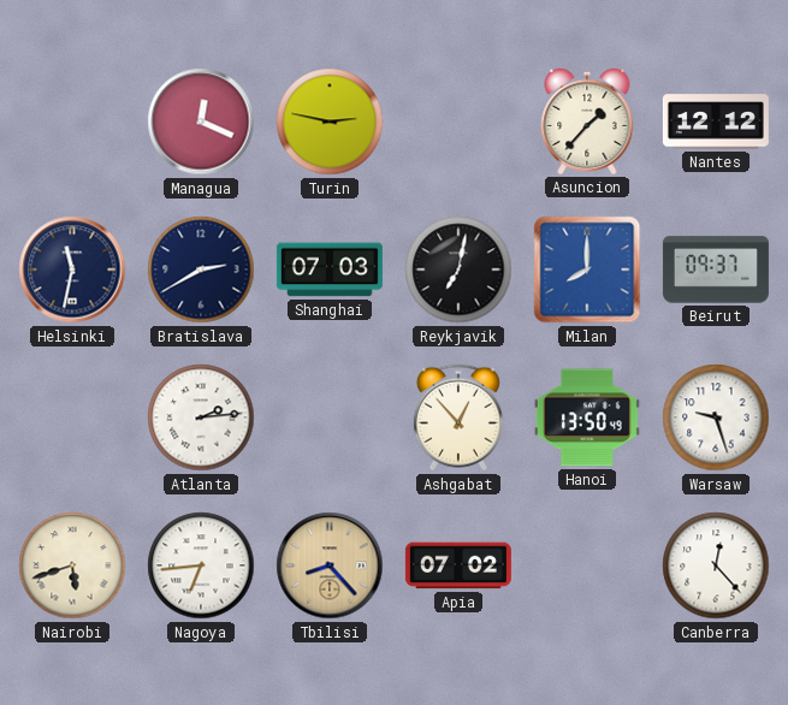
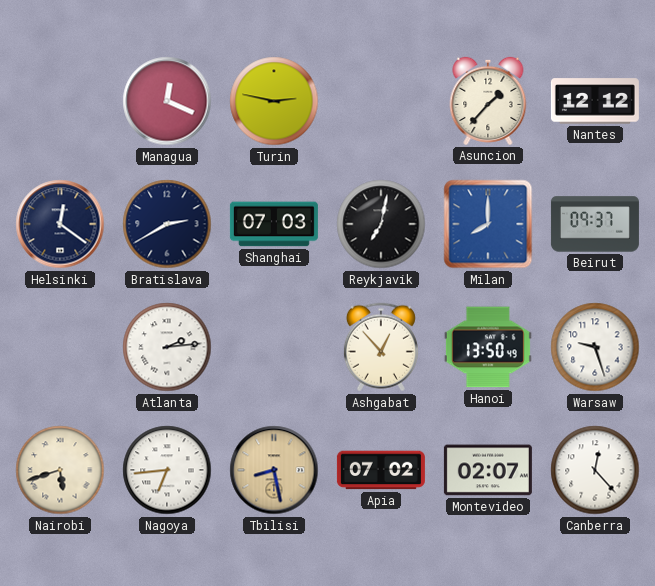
Helsinki: 11:32 -> 12:21 (60, 224)
Tbilisi: 8:23 -> 8:28 (274, 470)
Montevideo: none -> 02:07 (488, 470)
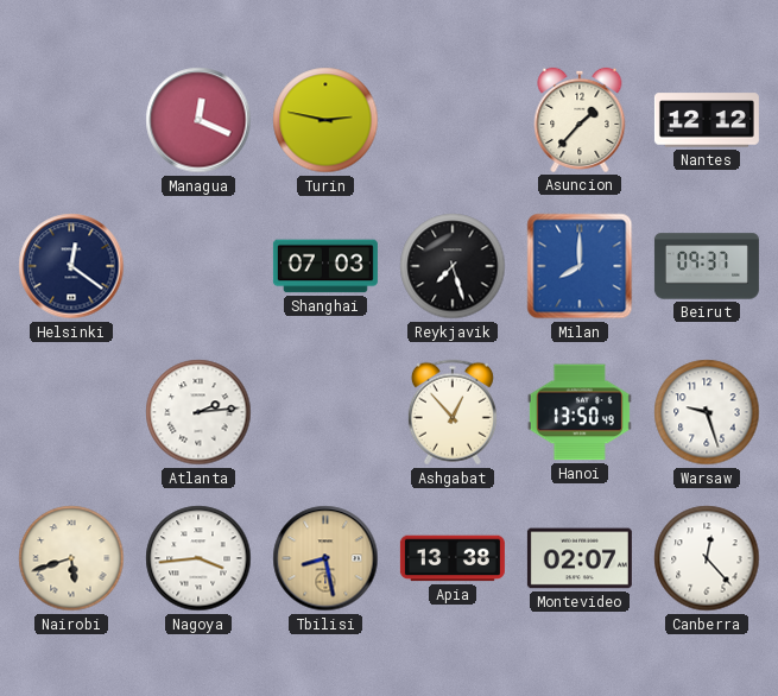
Bratislava: 2:40 -> none (167, 224)
Reykjavik: 7:02 -> 7:27 (453, 266)
Nagoya: 6:44 -> 3:44 (198, 558)
Apia: 07:02 -> 13:38 (453, 558)
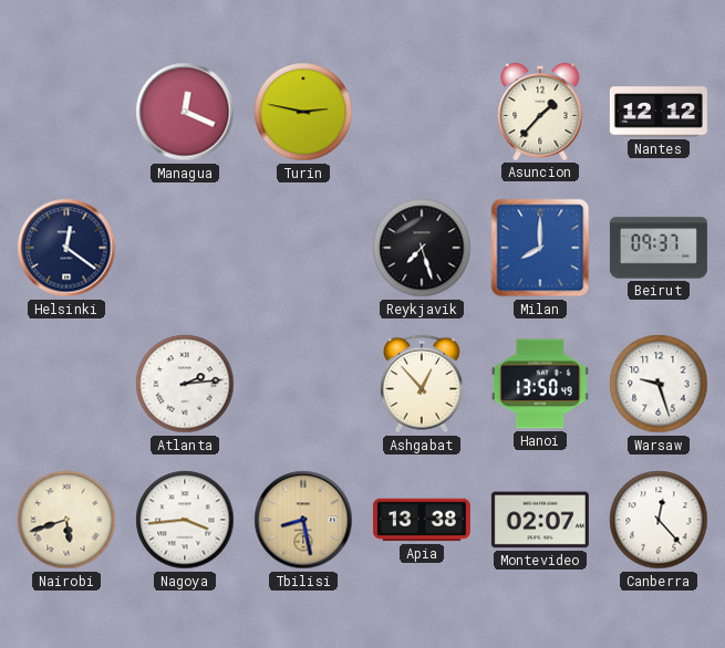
Shanghai: 07:03 -> none (325, 266)
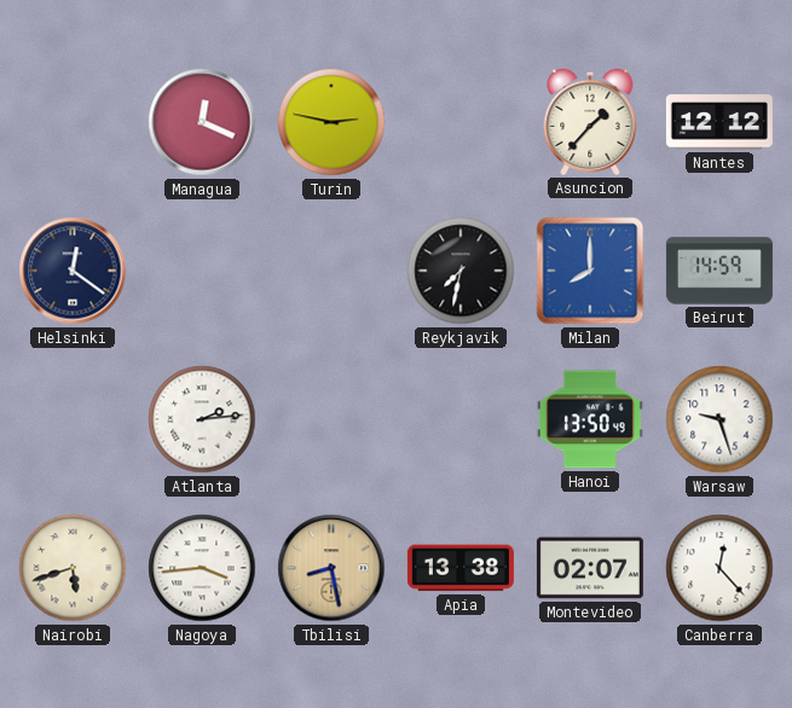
Reykjavik: 7:27 -> 7:32 (461, 271)
Beirut: 09:37 -> 14:59 (719, 271)
Ashgabat: 12:53 -> none (422, 384)
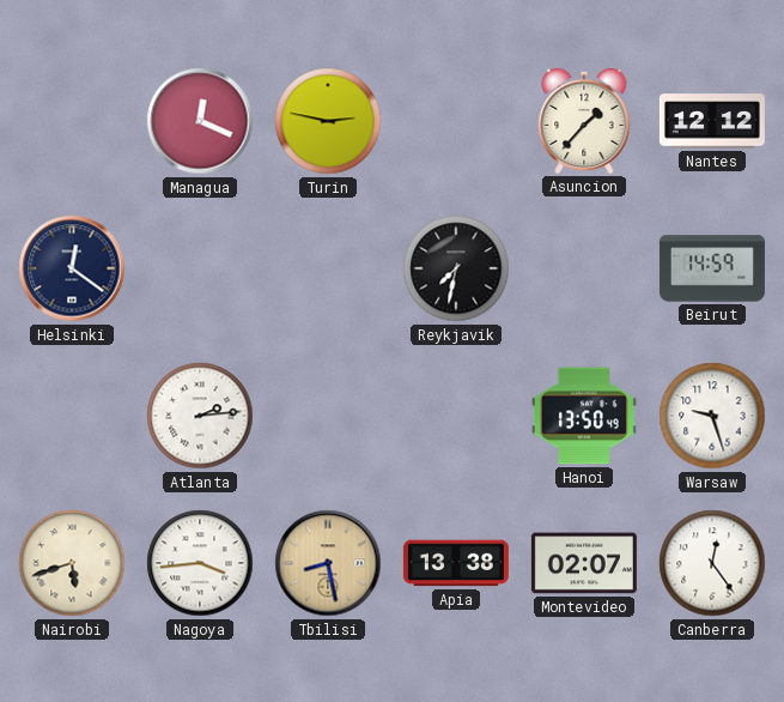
Milan: 8:00 -> none (590, 271)
Canberra: 12:23 -> 12:24 (712, 563)
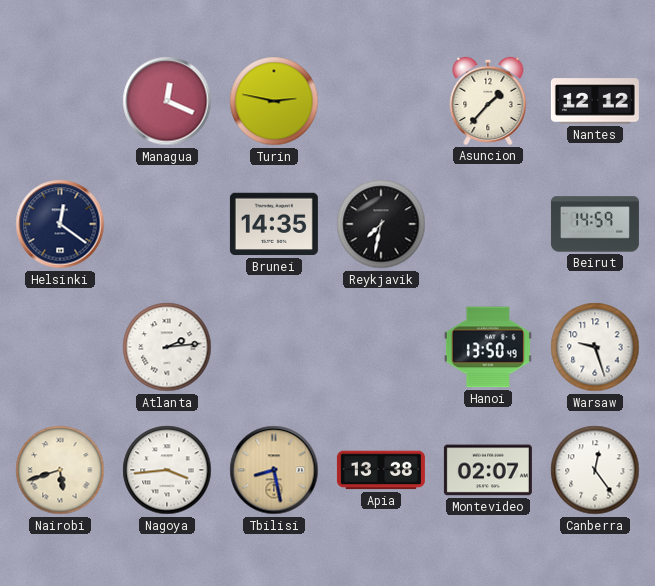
Brunei: none -> 14:35 (274, 224)
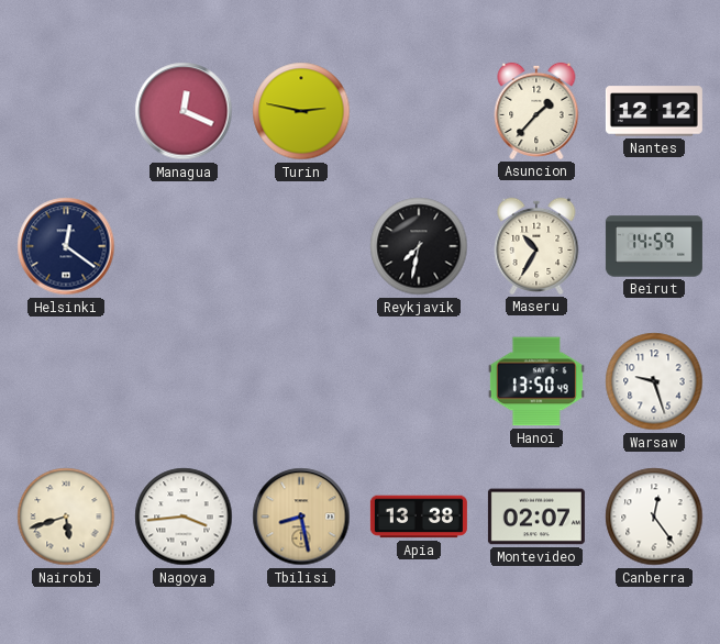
Brunei: 14:35 -> none (274, 224)
Maseru: none -> 10:35 (536, 246)
Atlanta: 2:14 -> none (167, 347)
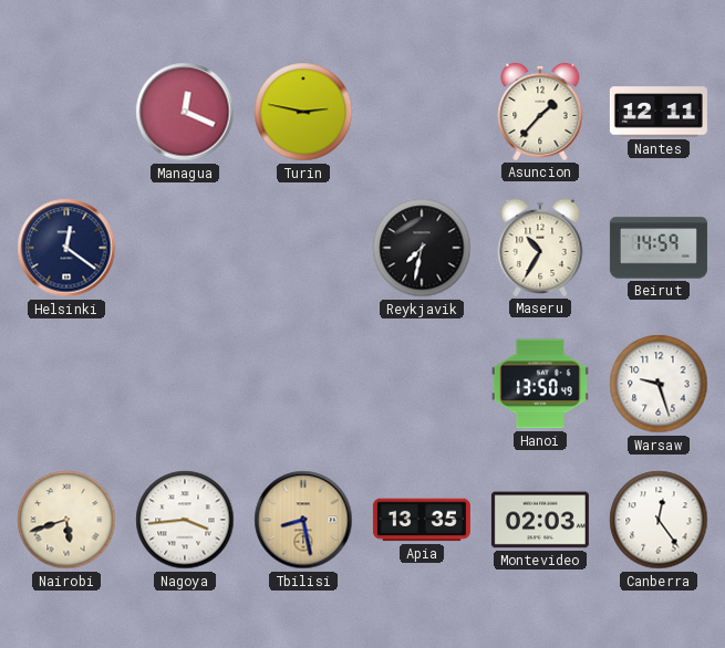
Nantes: 12:12 -> 12:11 (659, 112)
Apia: 13:38 -> 13:35 (422, 520)
Montevideo: 02:07 -> 02:03 (540, 520)
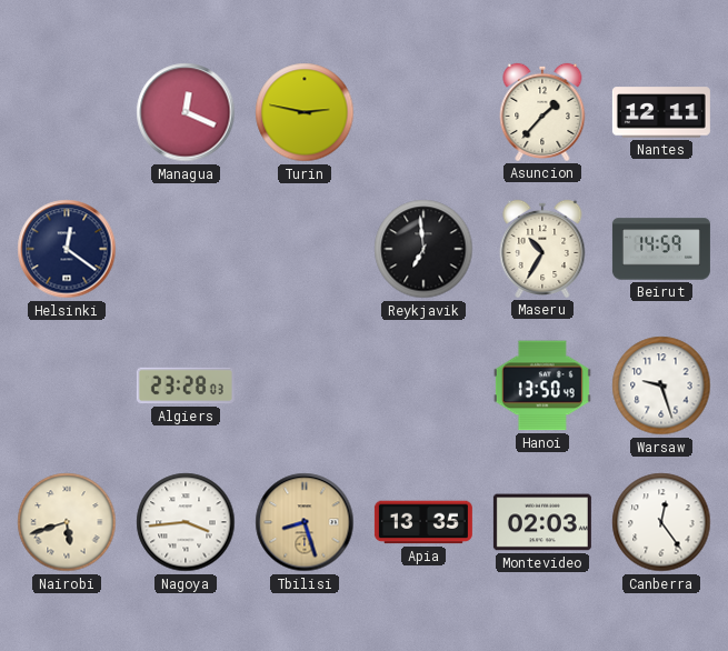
Reykjavik: 7:32 -> 6:59 (423, 249)
Algiers: none -> 23:28 (186, 385)
Tbilisi: 8:28 -> 8:27 (305, 522)
